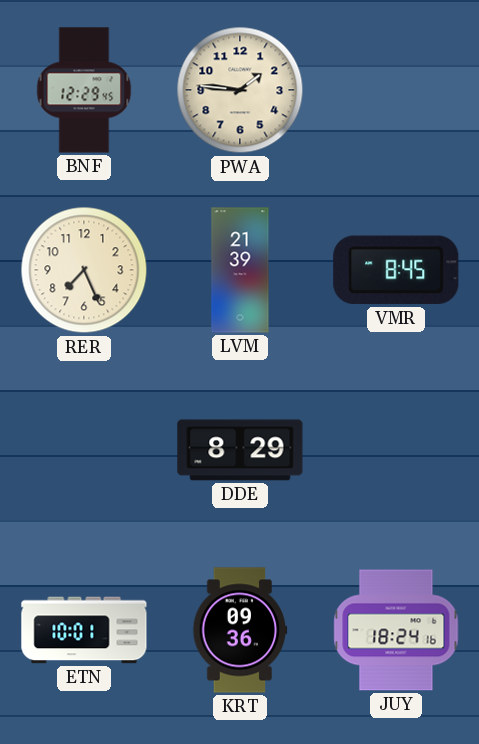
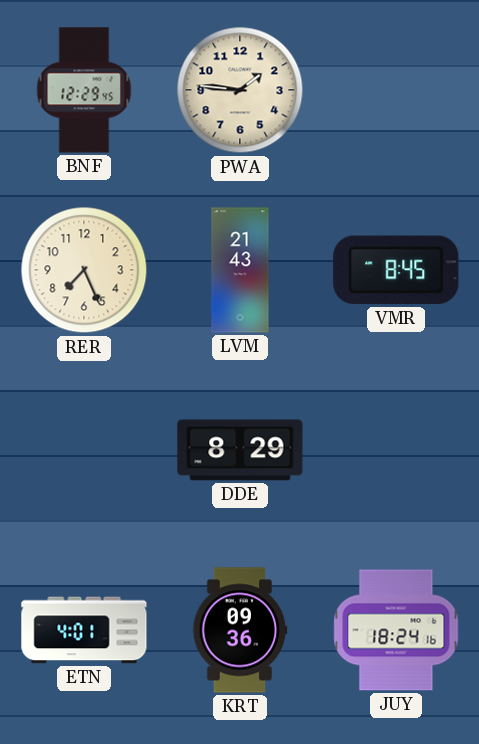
LVM: 21:39 -> 21:43 (240, 270)
ETN: 10:01 -> 4:01 (84, 630)
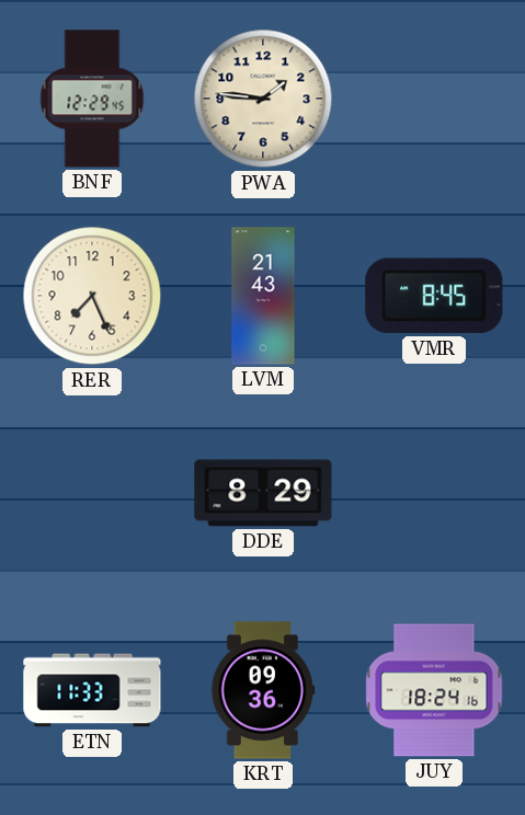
ETN: 4:01 -> 11:33 (92, 690)
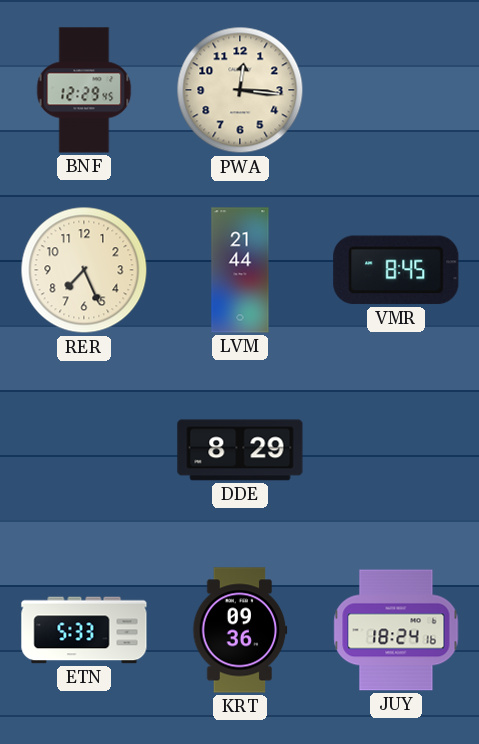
PWA: 1:46 -> 12:16 (240, 90)
LVM: 21:43 -> 21:44 (240, 270)
ETN: 11:33 -> 5:33 (84, 630)
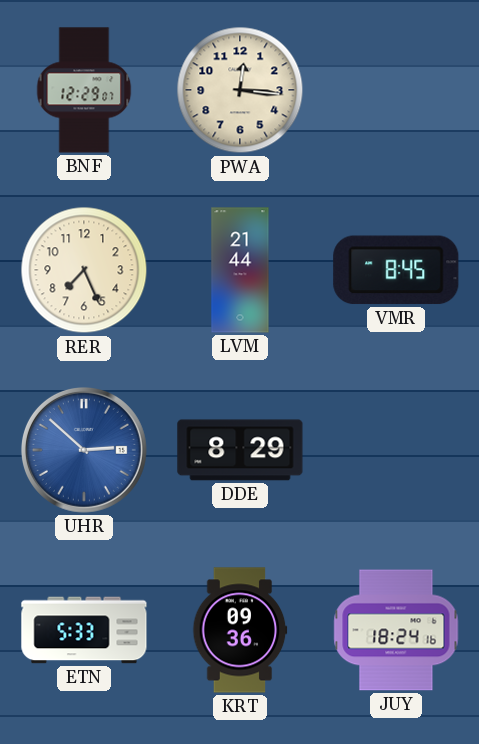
BNF: 12:29:45 -> 12:29:07 (84, 90)
UHR: none -> 2:52 (84, 450)
